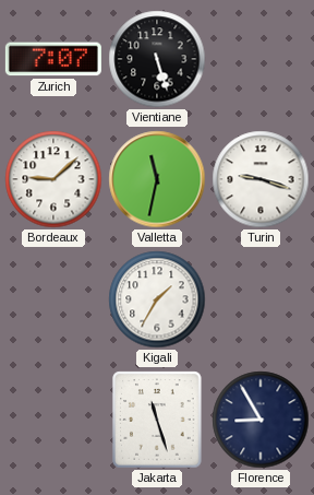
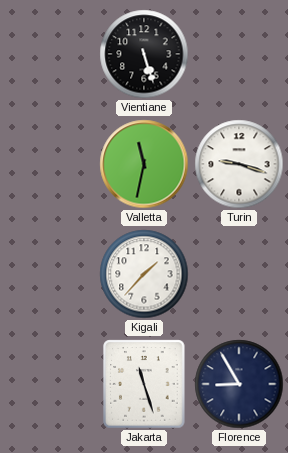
Zurich: 7:07 -> none (53, 59)
Bordeaux: 9:08 -> none (53, 179)
Kigali: 1:35 -> 1:37 (144, 274)
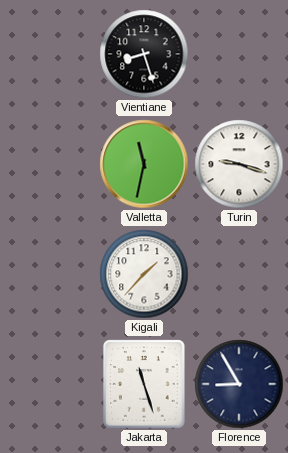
Vientiane: 5:27 -> 8:27 (144, 54)
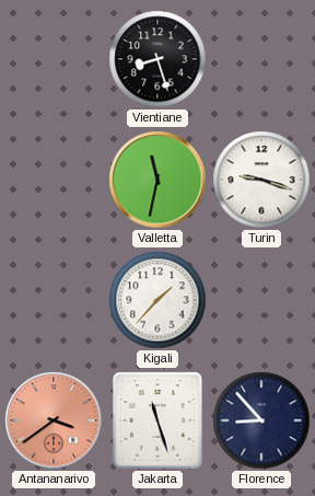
Antananarivo: none -> 3:39 (54, 420)
Florence: 8:55 -> 8:53 (261, 420)
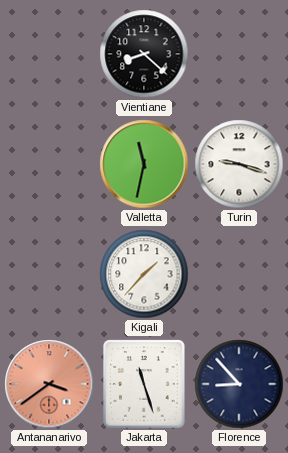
Vientiane: 8:27 -> 8:22 (144, 54)
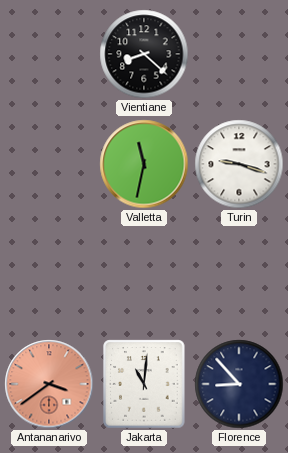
Kigali: 1:37 -> none (144, 274)
Jakarta: 11:27 -> 11:01 (144, 384)
